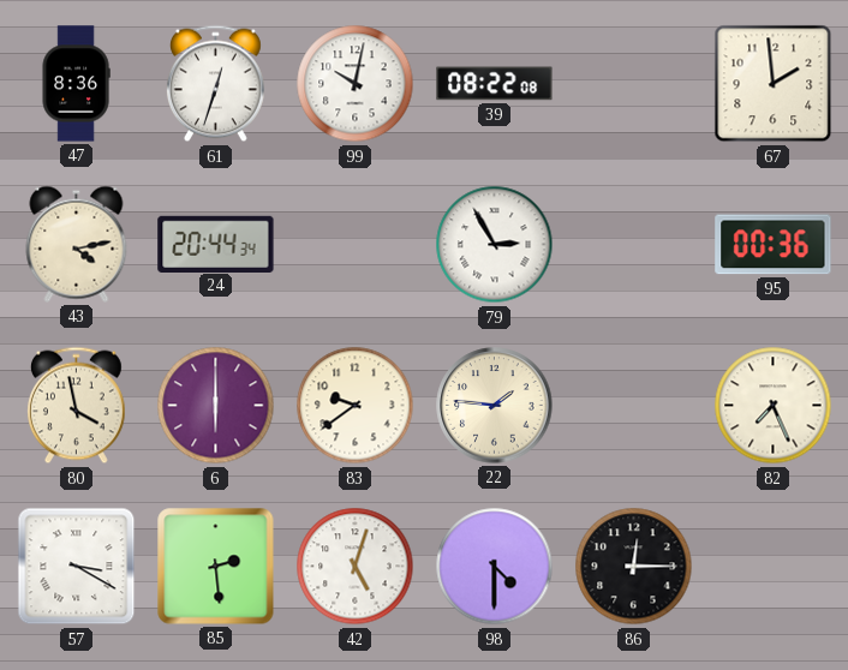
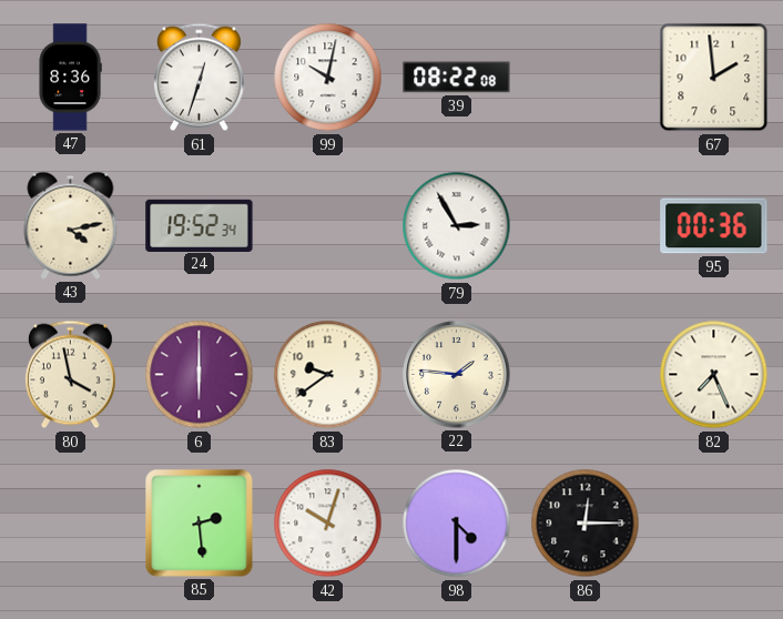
24: 20:44 -> 19:52 (200, 225)
57: 3:20 -> none (77, 567)
42: 5:03 -> 10:03 (328, 524)
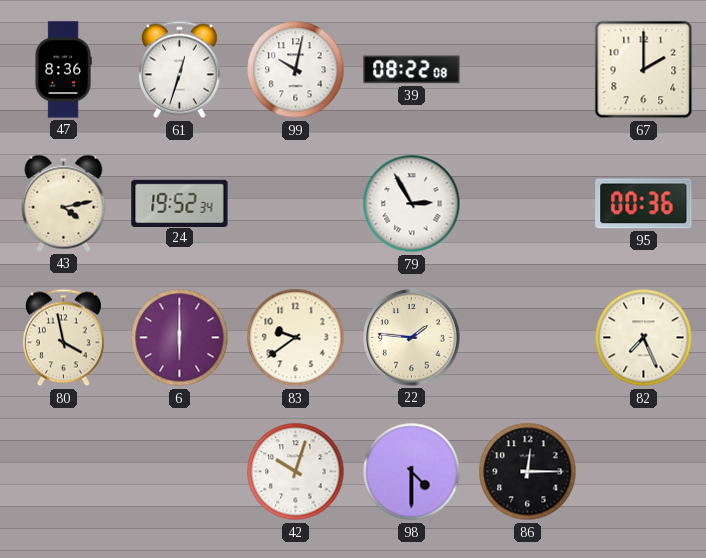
67: 1:59 -> 2:00 (644, 70)
85: 2:29 -> none (200, 524)
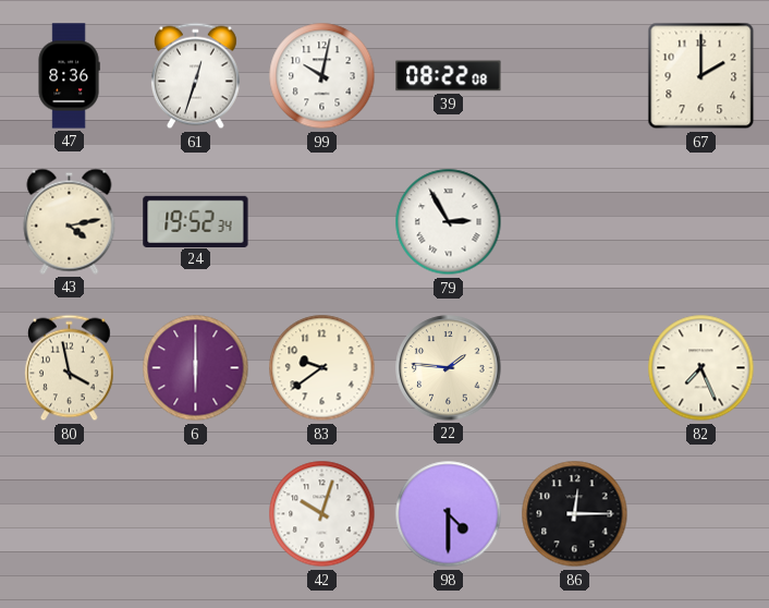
95: 00:36 -> none (644, 204)
